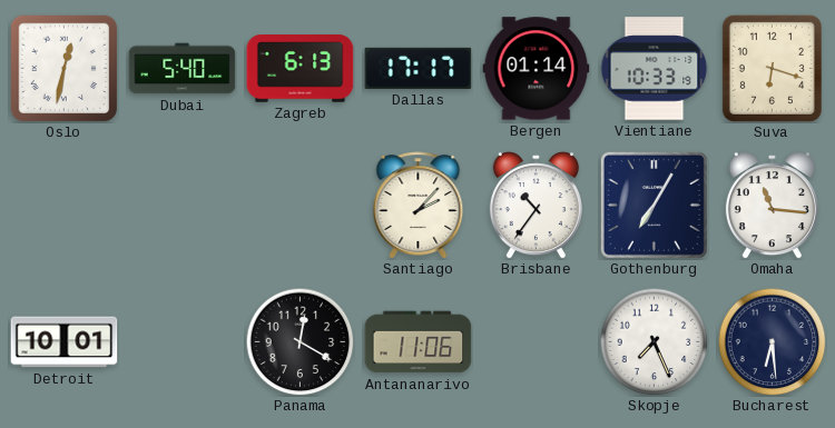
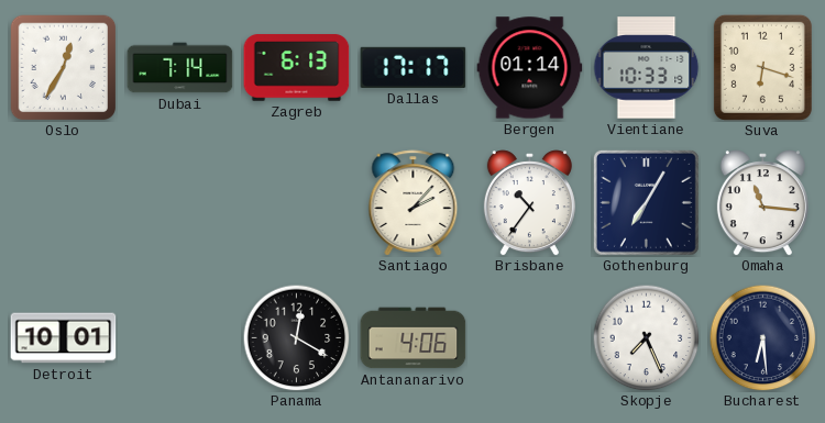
Oslo: 12:32 -> 12:35 (63, 67)
Dubai: 5:40 -> 7:14 (180, 68)
Antananarivo: 11:06 -> 4:06 (414, 338)
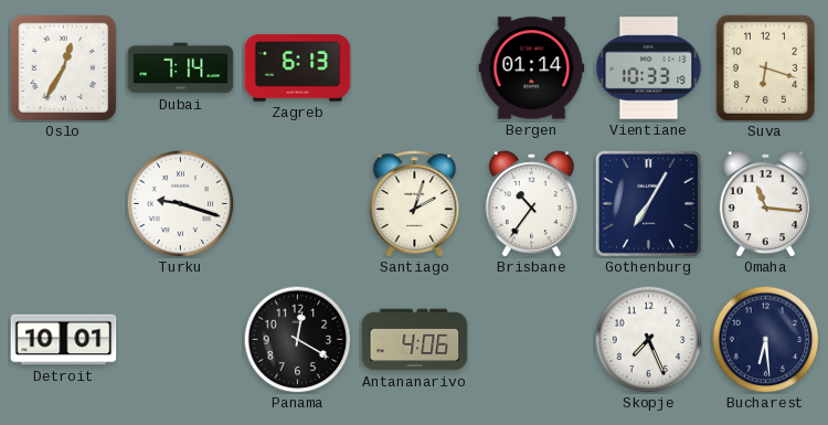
Dallas: 17:17 -> none (414, 67)
Turku: none -> 9:18 (180, 203)
Santiago: 2:07 -> 2:03 (415, 204)
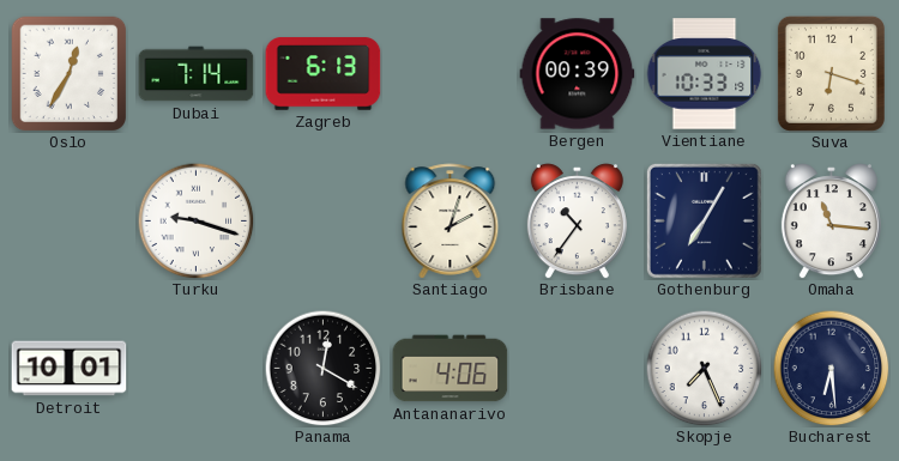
Bergen: 01:14 -> 00:39 (578, 74)
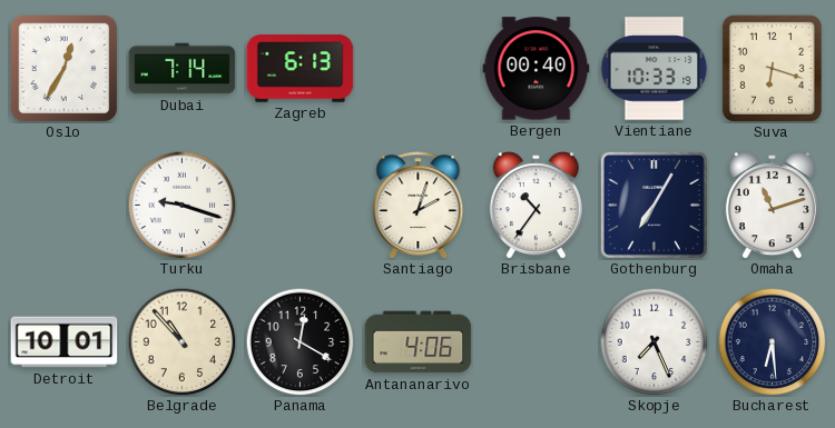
Bergen: 00:39 -> 00:40 (537, 69)
Omaha: 11:16 -> 11:12 (772, 206)
Belgrade: none -> 10:53 (181, 341)
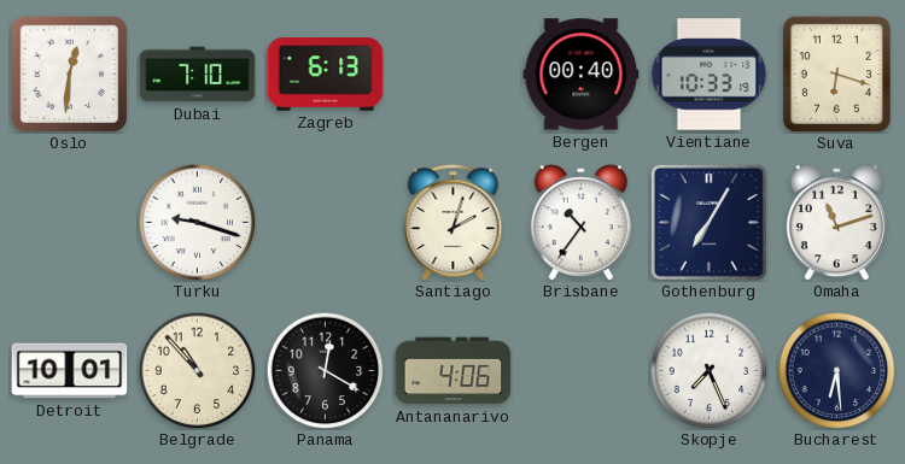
Oslo: 12:35 -> 12:31 (69, 74)
Dubai: 7:14 -> 7:10 (198, 75)
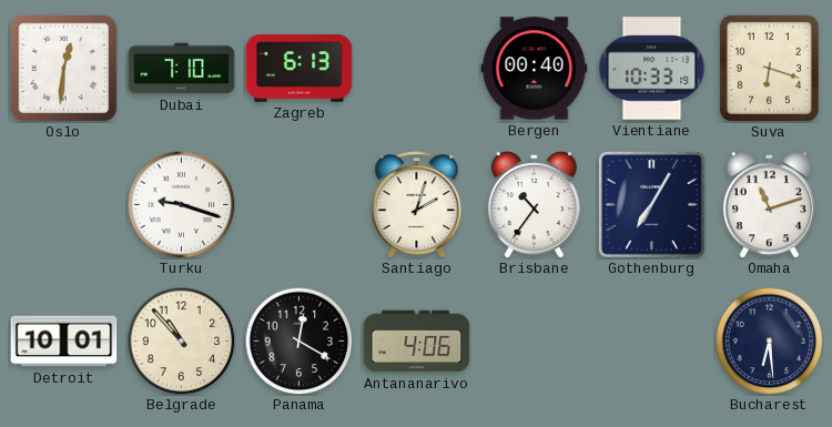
Skopje: 7:26 -> none (708, 370)
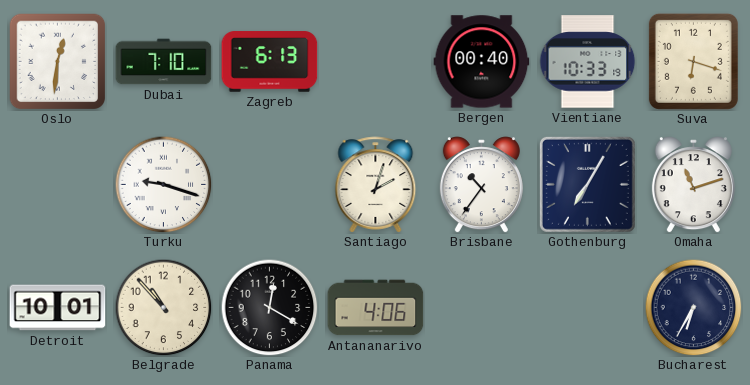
Bucharest: 6:29 -> 6:35 (693, 307)
